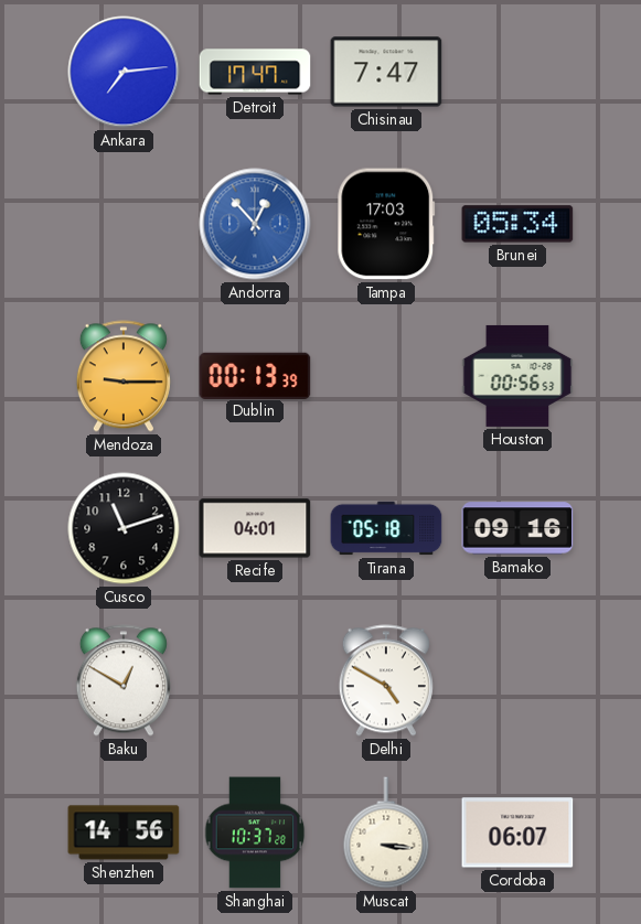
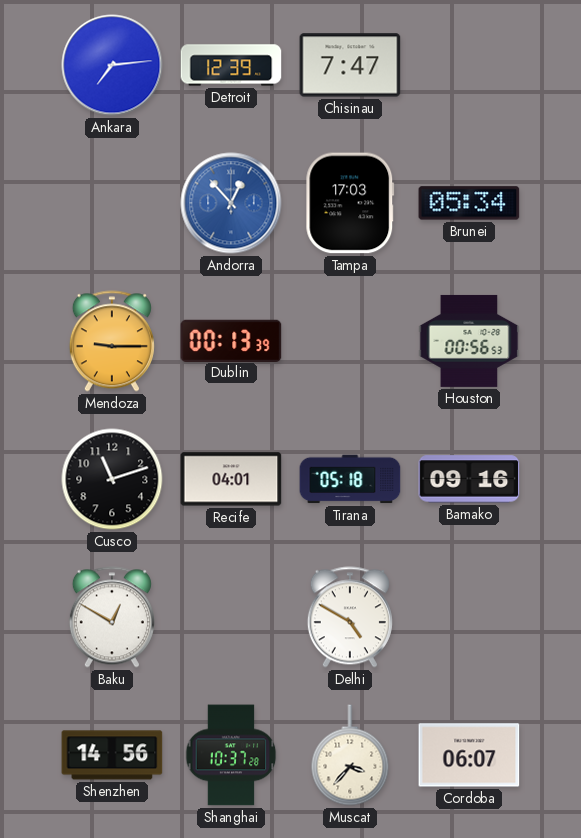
Detroit: 17:47 -> 12:39 (231, 65)
Muscat: 3:16 -> 3:37 (350, 755)
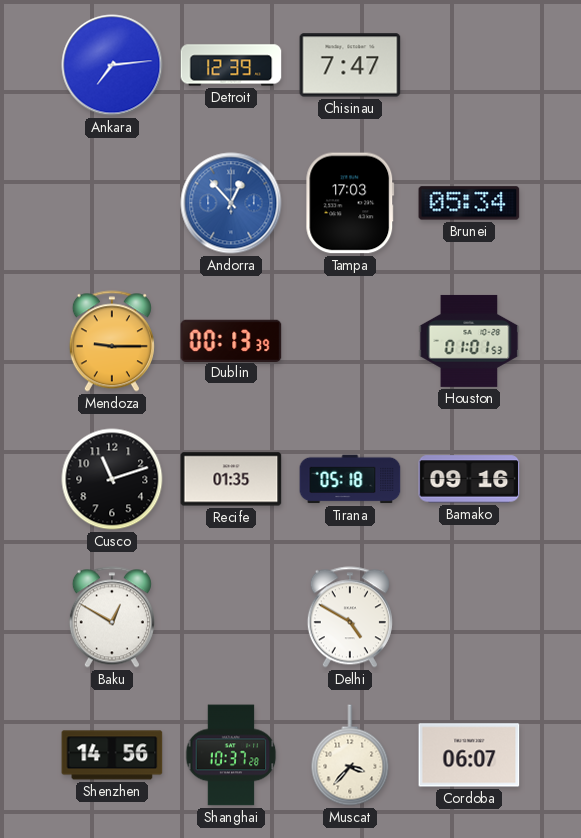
Houston: 00:56 -> 01:01 (469, 341)
Recife: 04:01 -> 01:35 (231, 479)
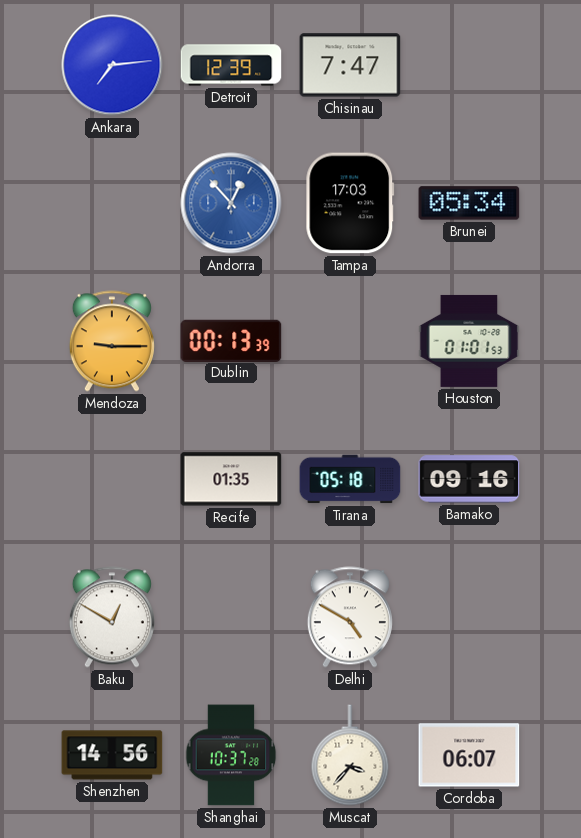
Cusco: 11:12 -> none (112, 479)
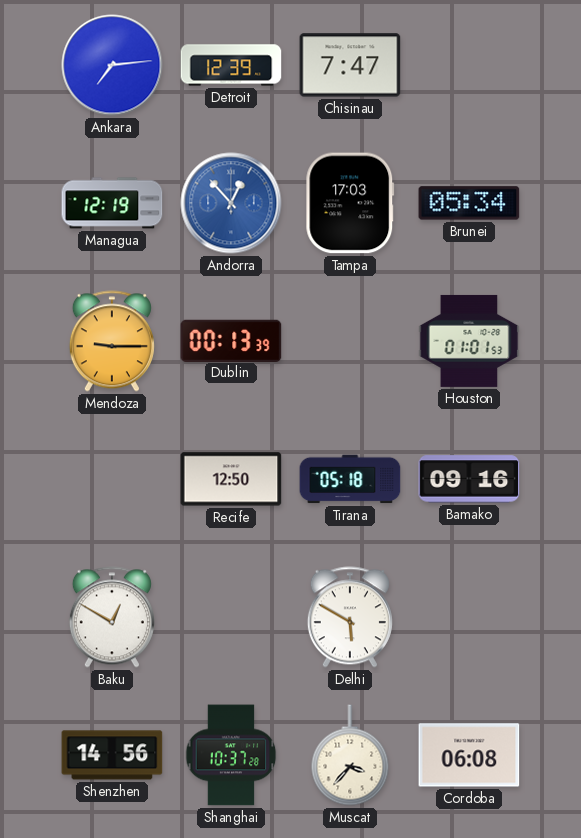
Managua: none -> 12:19 (112, 203)
Recife: 01:35 -> 12:50 (231, 479)
Delhi: 4:50 -> 5:50 (350, 617)
Cordoba: 06:07 -> 06:08 (469, 755)
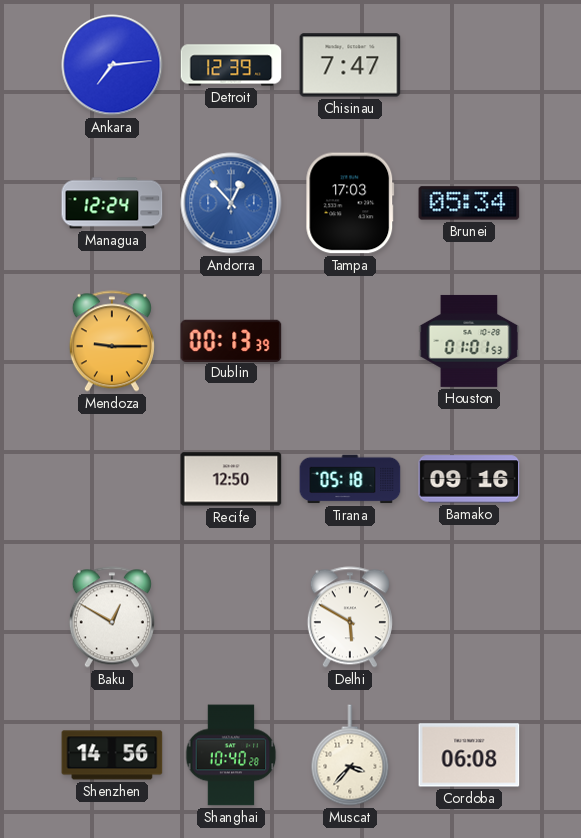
Managua: 12:19 -> 12:24 (112, 203)
Shanghai: 10:37 -> 10:40 (231, 755)
